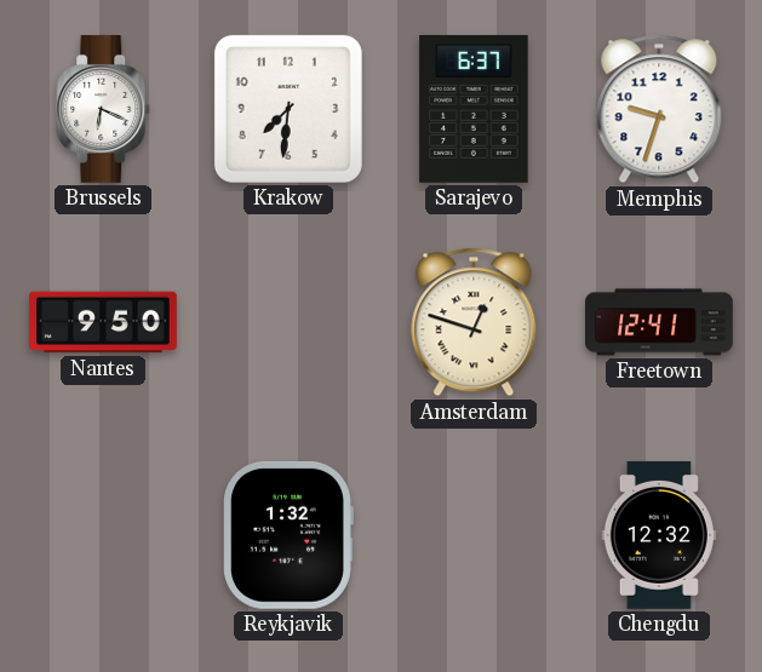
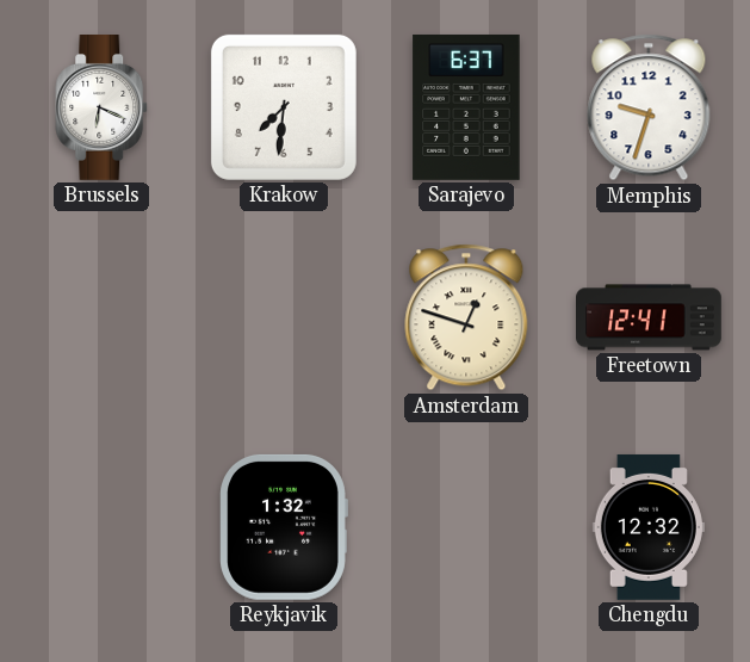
Nantes: 9:50 -> none (104, 322)
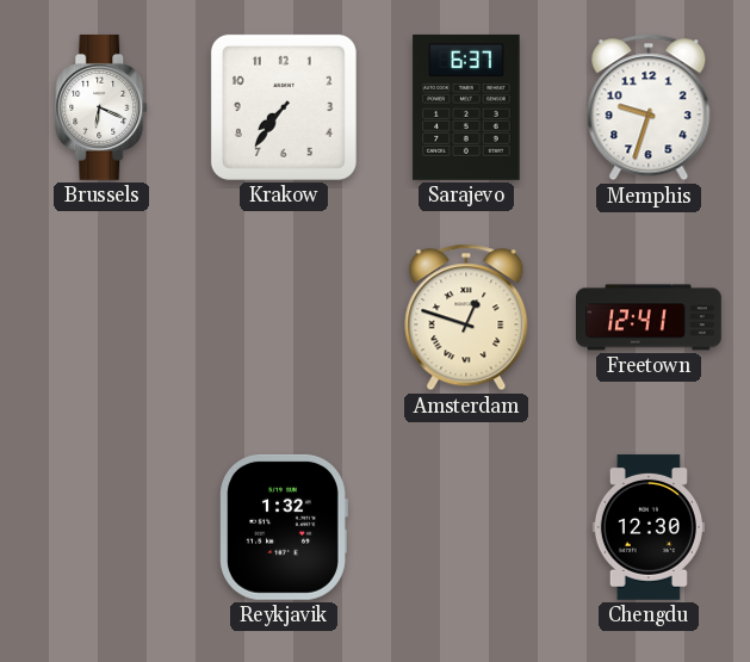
Krakow: 7:31 -> 7:36 (284, 107)
Chengdu: 12:32 -> 12:30 (649, 527)
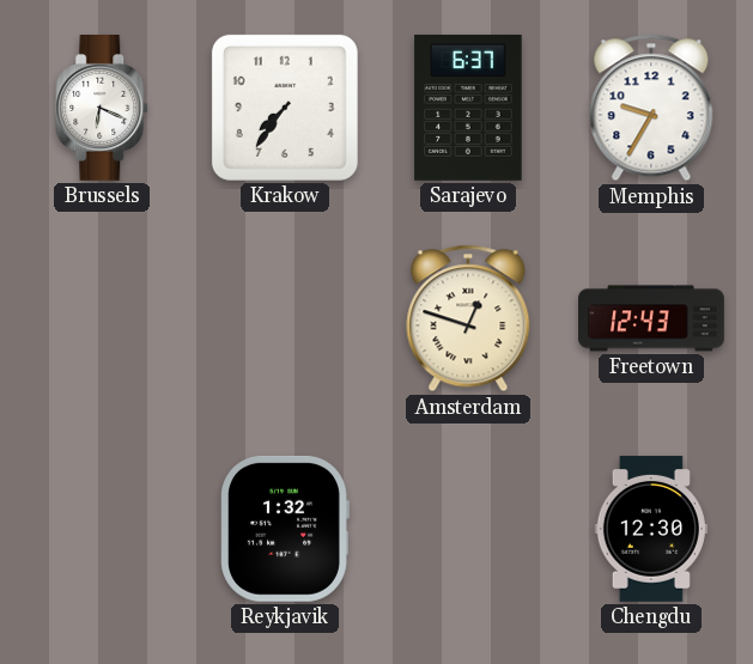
Memphis: 9:33 -> 9:35 (651, 108)
Freetown: 12:41 -> 12:43 (652, 318)
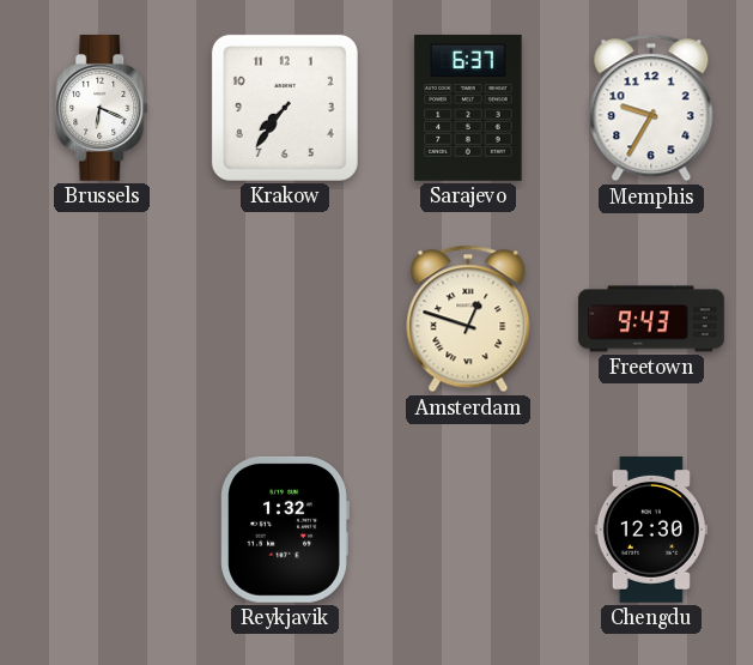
Freetown: 12:43 -> 9:43 (652, 319)
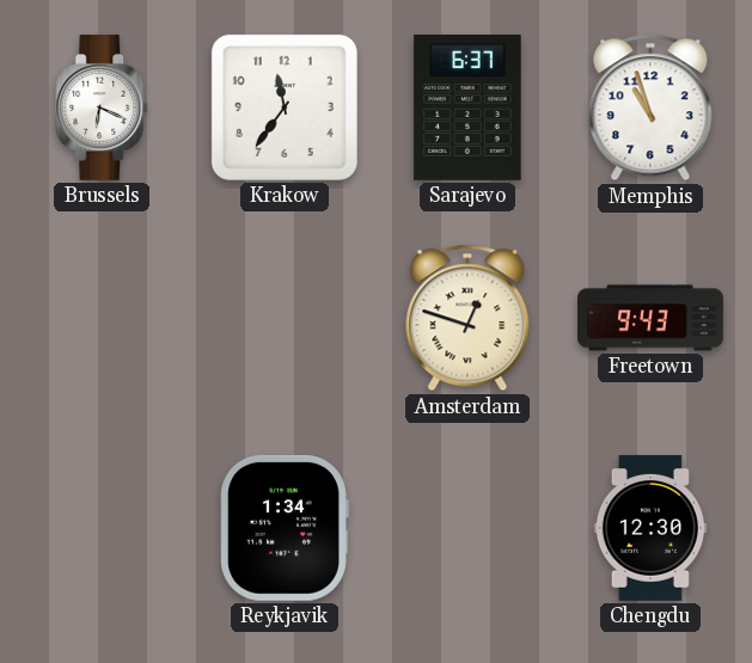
Krakow: 7:36 -> 11:36 (285, 108)
Memphis: 9:35 -> 10:57 (650, 108)
Reykjavik: 1:32 -> 1:34 (285, 528)
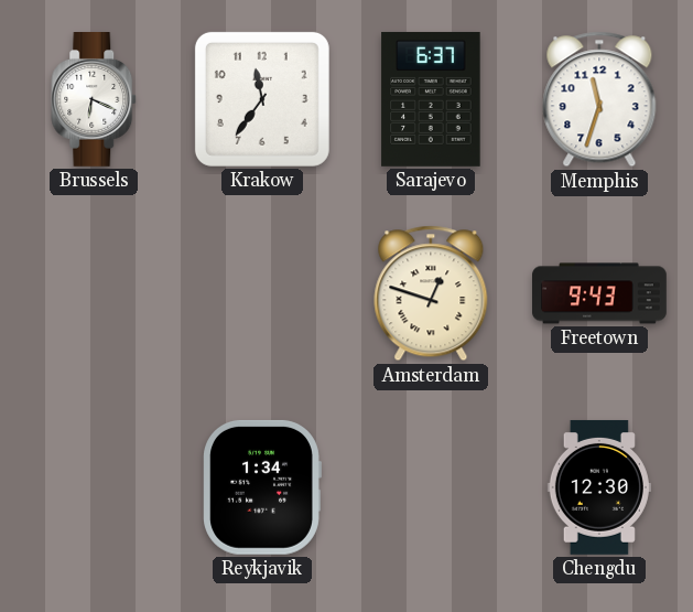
Memphis: 10:57 -> 11:33 (599, 99)
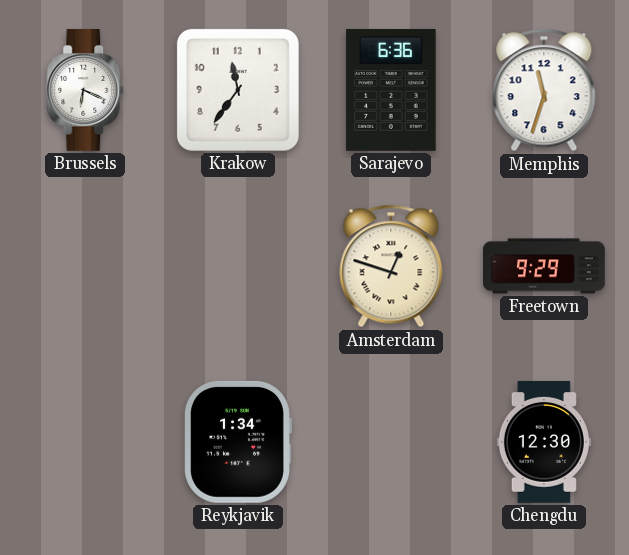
Sarajevo: 6:37 -> 6:36 (391, 90)
Freetown: 9:43 -> 9:29 (545, 266)
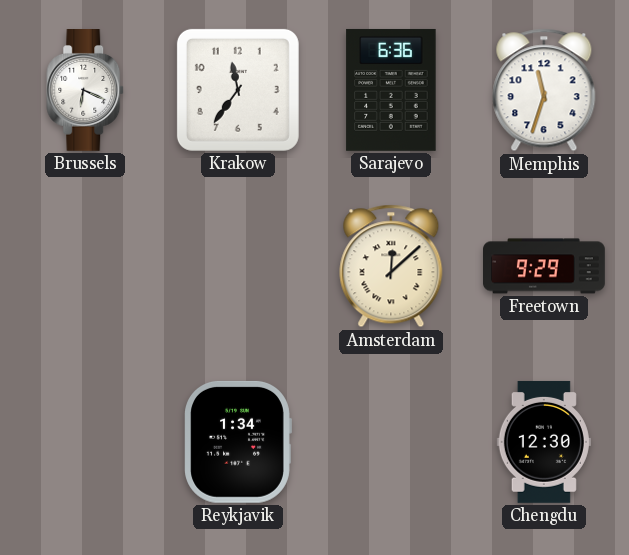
Amsterdam: 12:48 -> 12:08 (391, 266)
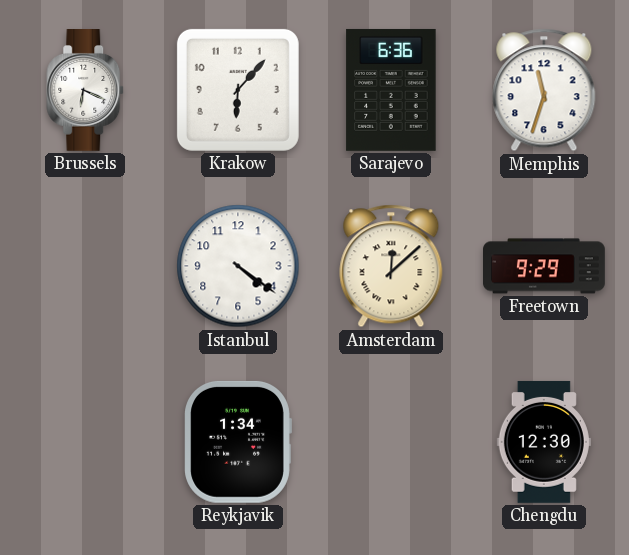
Krakow: 11:36 -> 6:07 (238, 90)
Istanbul: none -> 4:21 (238, 266)
